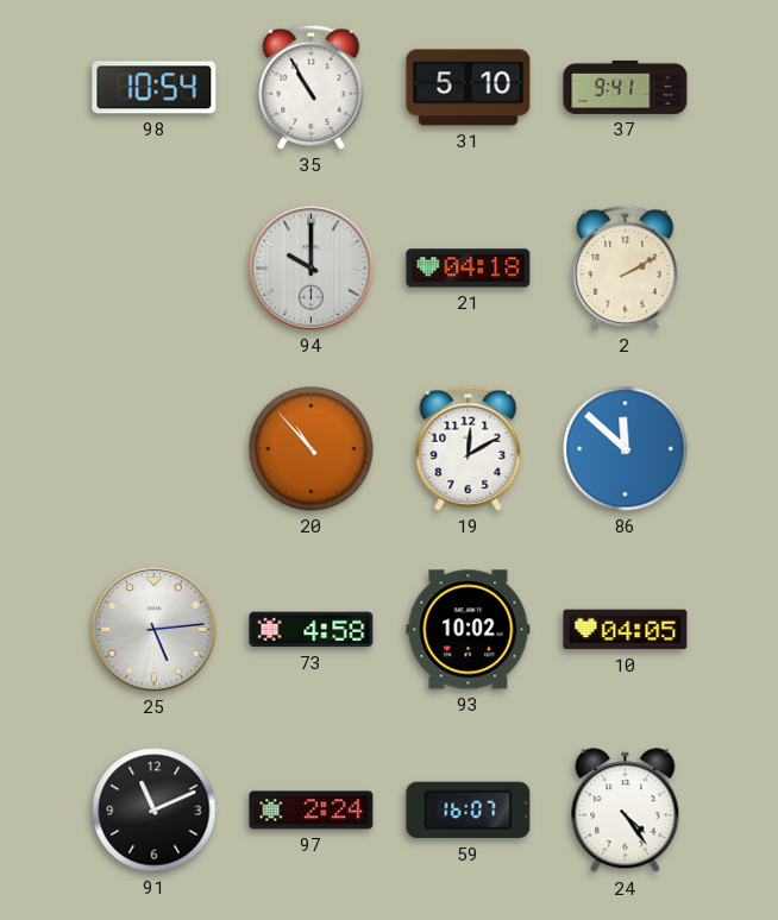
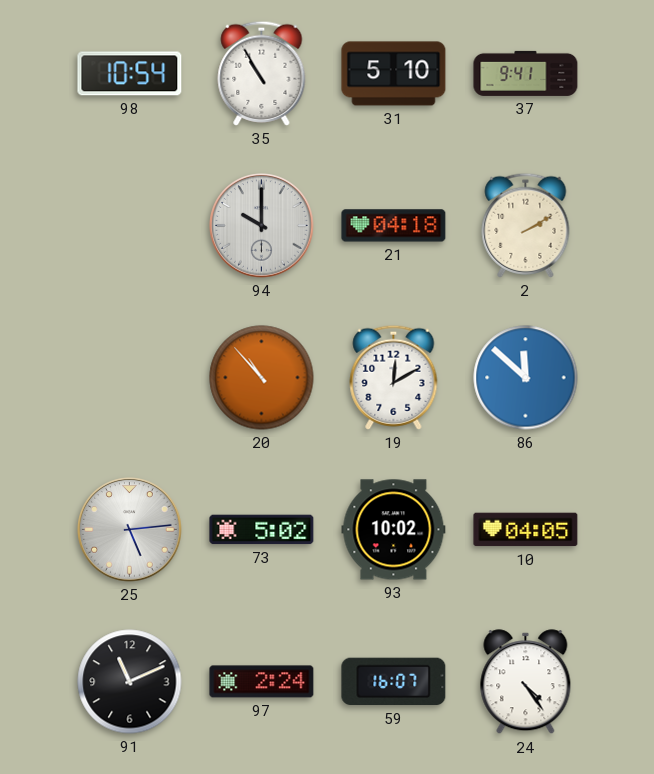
73: 4:58 -> 5:02 (262, 530)
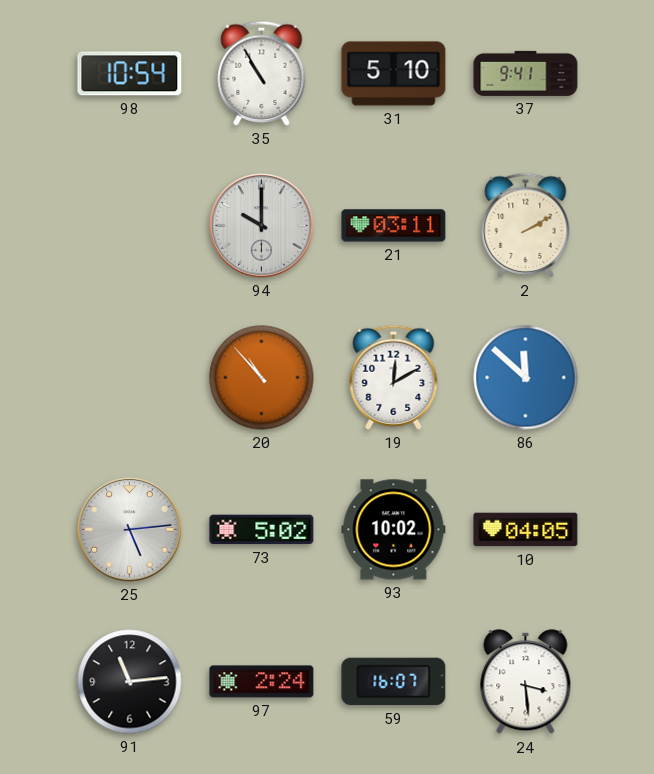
21: 04:18 -> 03:11 (394, 226)
91: 11:11 -> 11:14 (130, 682)
24: 4:24 -> 3:29 (526, 682)
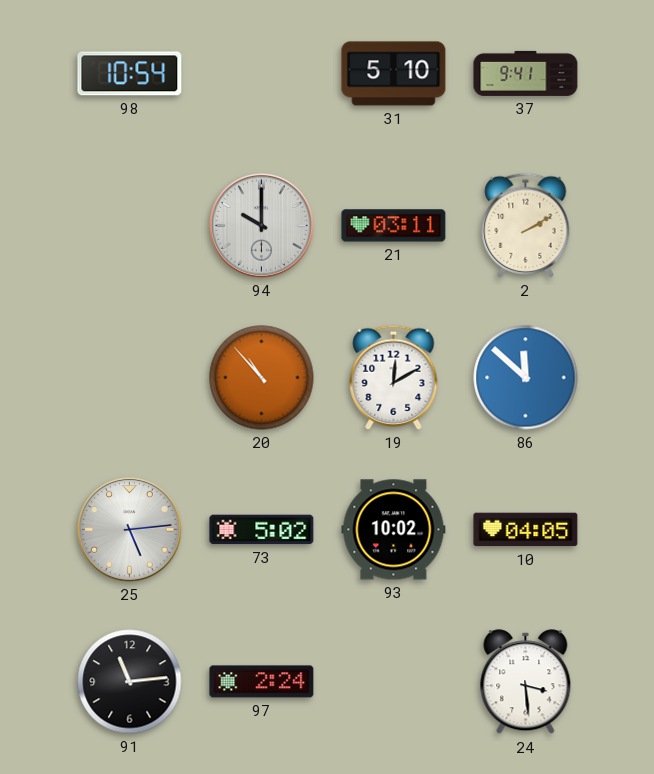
35: 10:55 -> none (262, 73)
59: 16:07 -> none (394, 682)
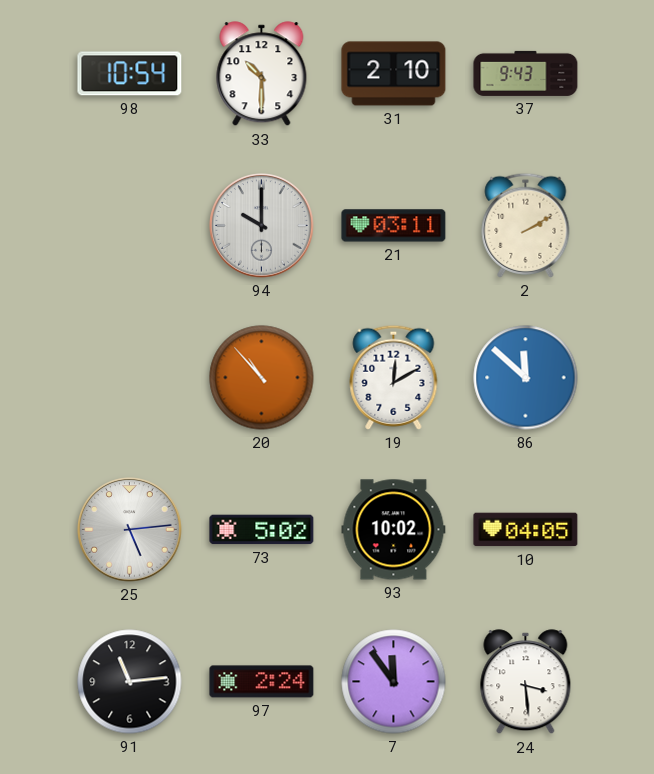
33: none -> 10:30 (262, 74)
31: 5:10 -> 2:10 (394, 74)
37: 9:41 -> 9:43 (526, 73)
7: none -> 11:54 (394, 682)
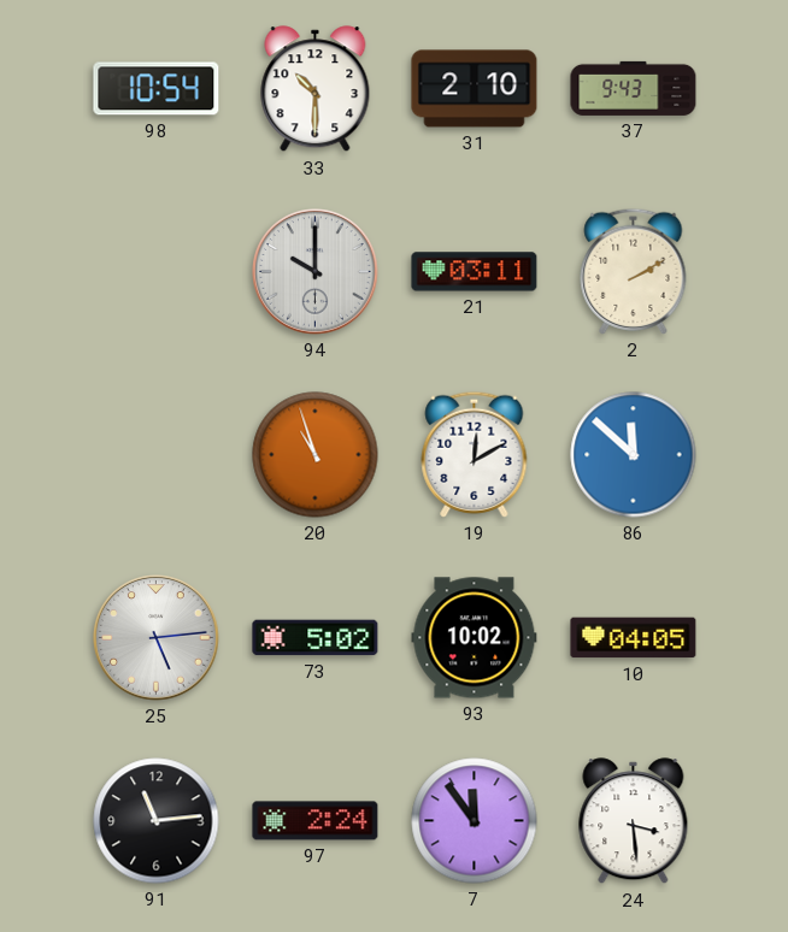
20: 10:53 -> 10:57 (316, 455)
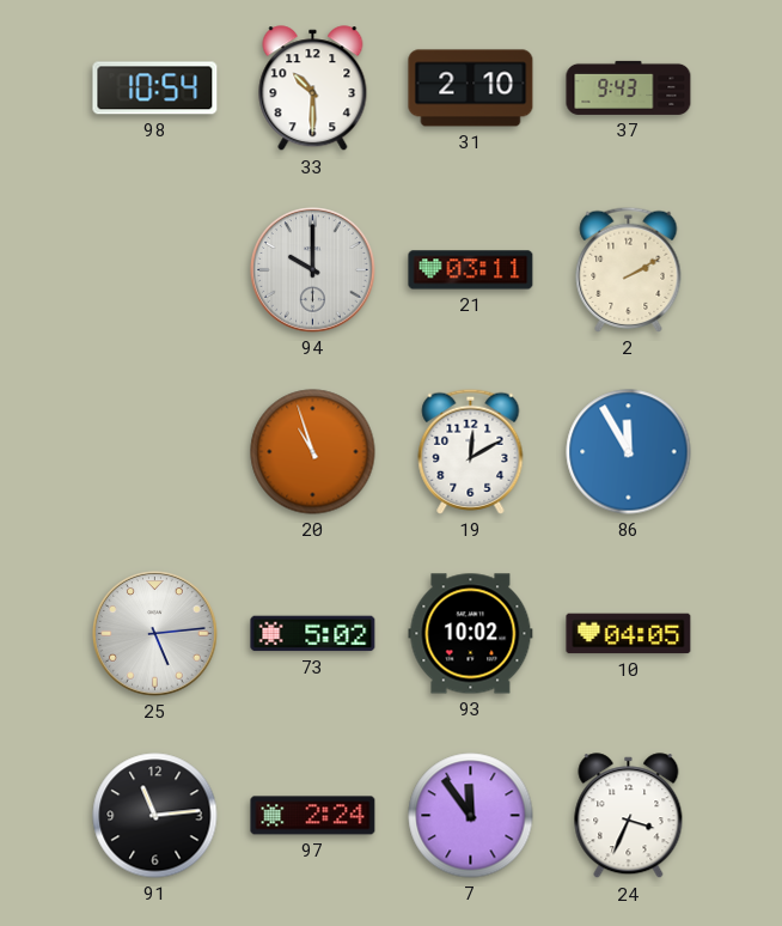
86: 11:52 -> 11:55 (629, 452)
24: 3:29 -> 3:34 (629, 816)
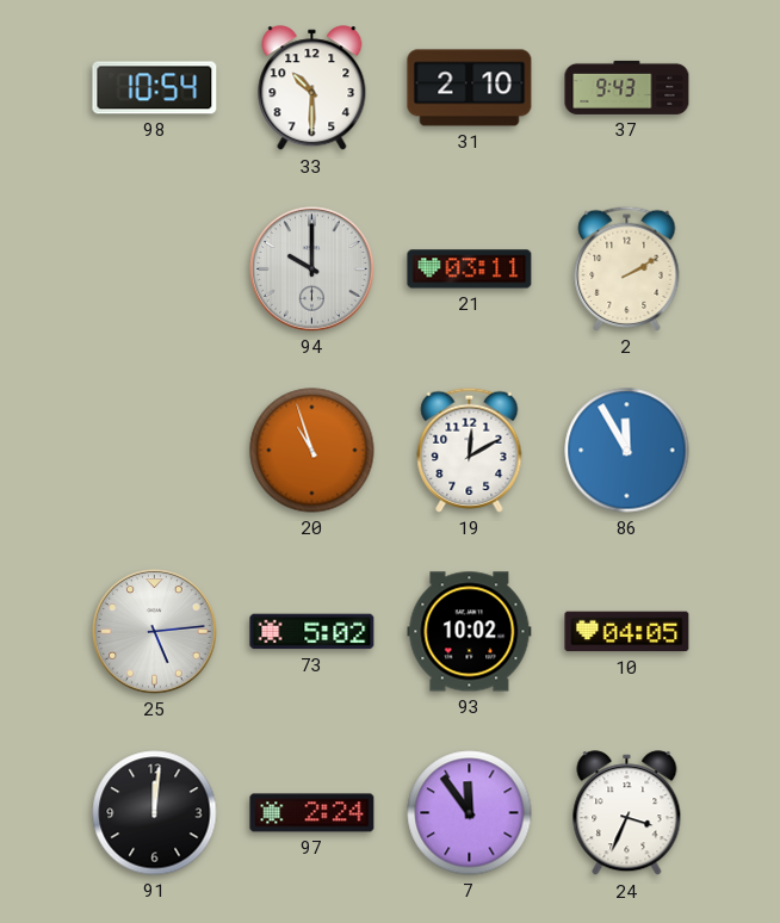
91: 11:14 -> 12:01 (155, 813)
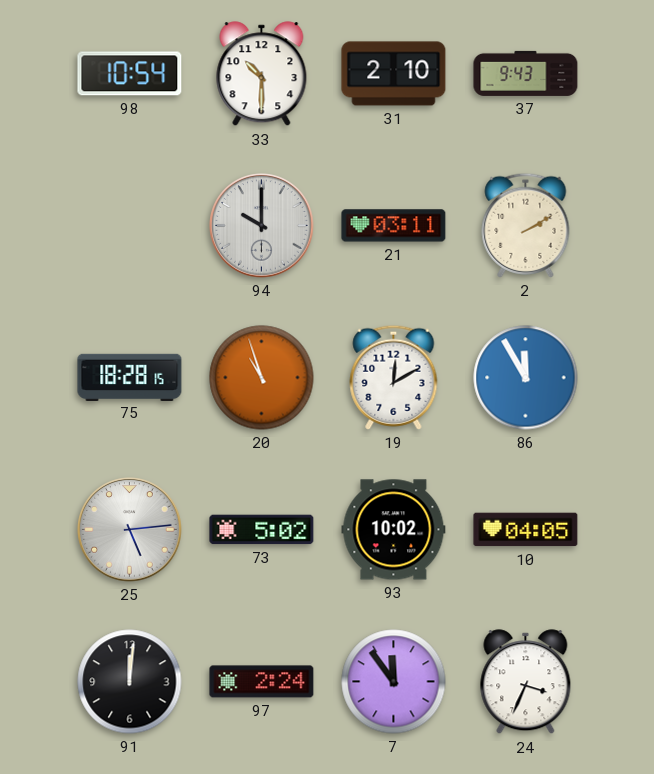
75: none -> 18:28 (130, 377)
